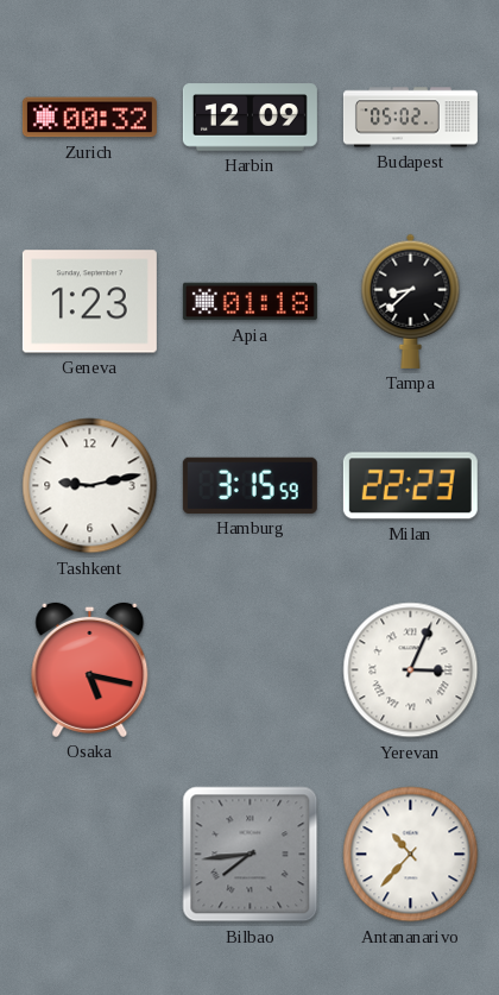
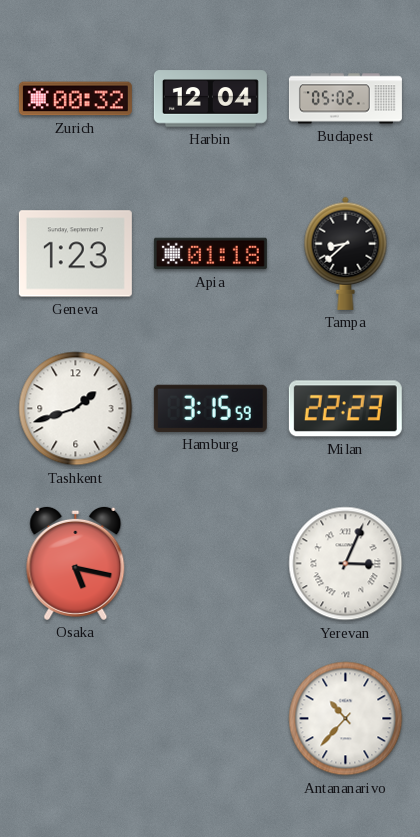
Harbin: 12:09 -> 12:04 (210, 99)
Tashkent: 9:13 -> 1:42 (76, 409)
Bilbao: 7:44 -> none (251, 855)
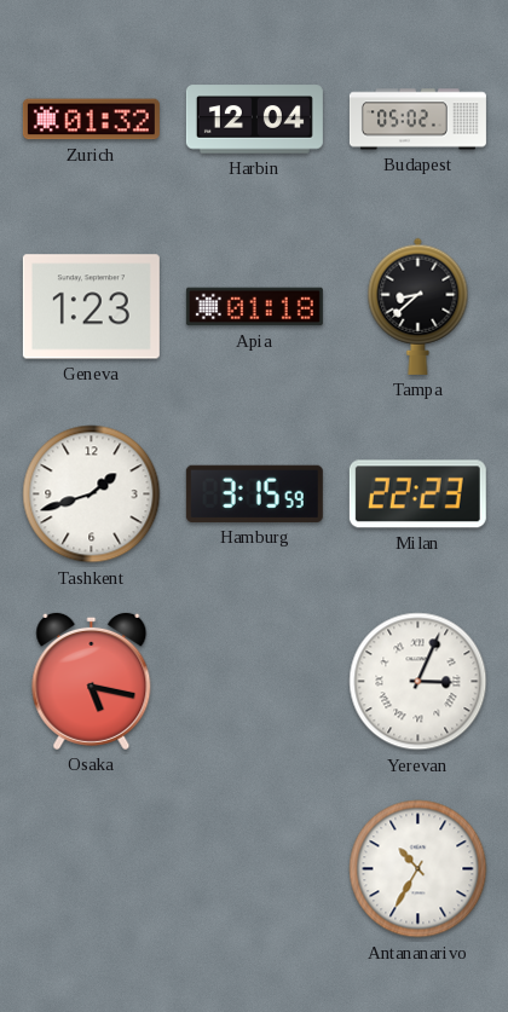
Zurich: 00:32 -> 01:32 (91, 120)
Antananarivo: 10:37 -> 10:35 (418, 869)
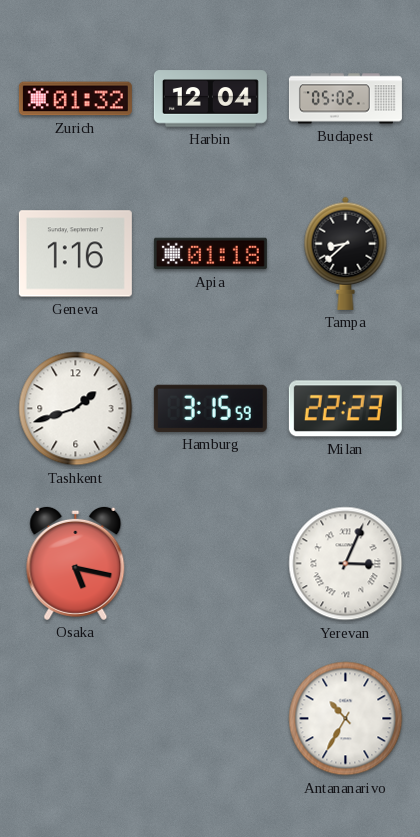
Geneva: 1:23 -> 1:16 (75, 254)
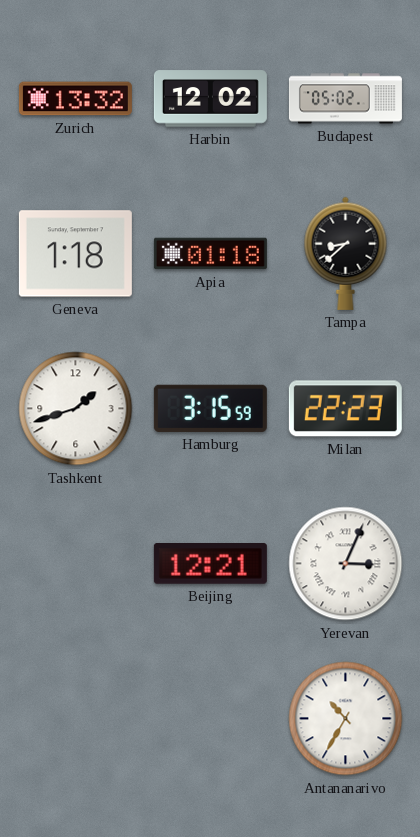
Zurich: 01:32 -> 13:32 (75, 99)
Harbin: 12:04 -> 12:02 (210, 99)
Geneva: 1:16 -> 1:18 (75, 254)
Osaka: 5:17 -> none (76, 563)
Beijing: none -> 12:21 (210, 564)
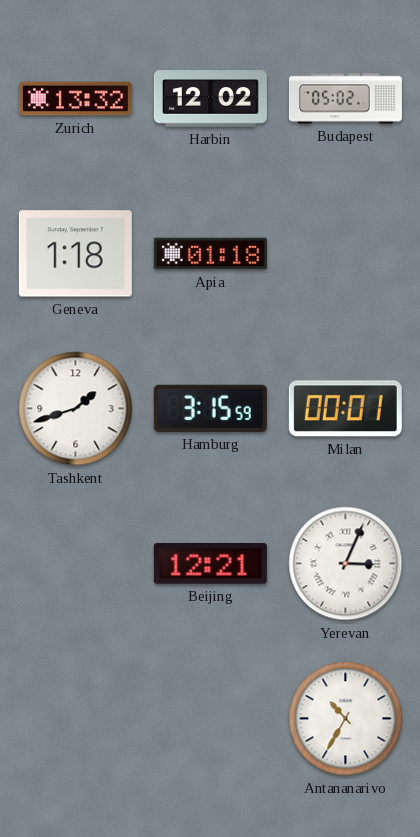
Tampa: 8:38 -> none (346, 253)
Milan: 22:23 -> 00:01 (345, 409)
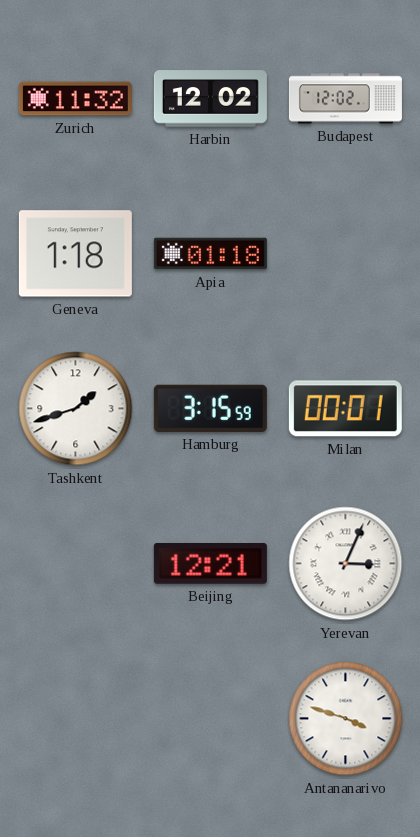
Zurich: 13:32 -> 11:32 (75, 99)
Budapest: 05:02 -> 12:02 (345, 99)
Antananarivo: 10:35 -> 3:48 (346, 719)
